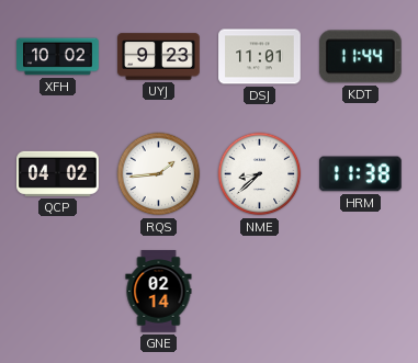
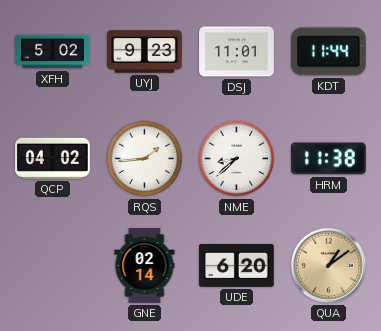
XFH: 10:02 -> 5:02 (53, 52)
UDE: none -> 6:20 (237, 265)
QUA: none -> 1:09 (328, 265)
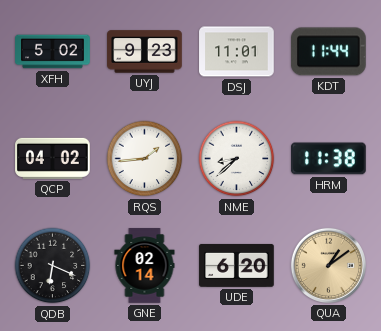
QDB: none -> 6:19 (53, 266)
